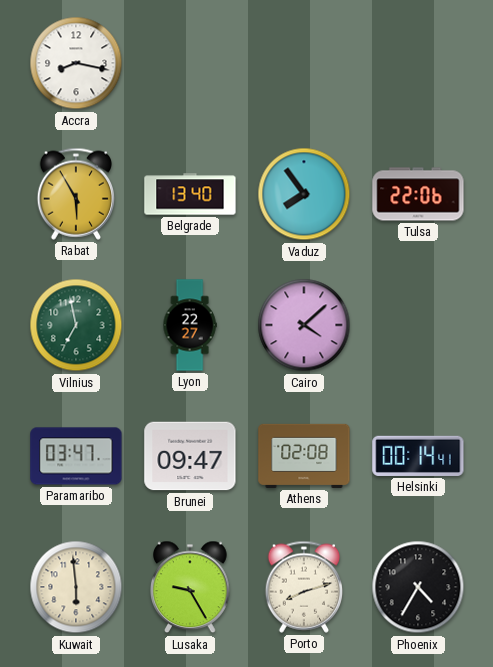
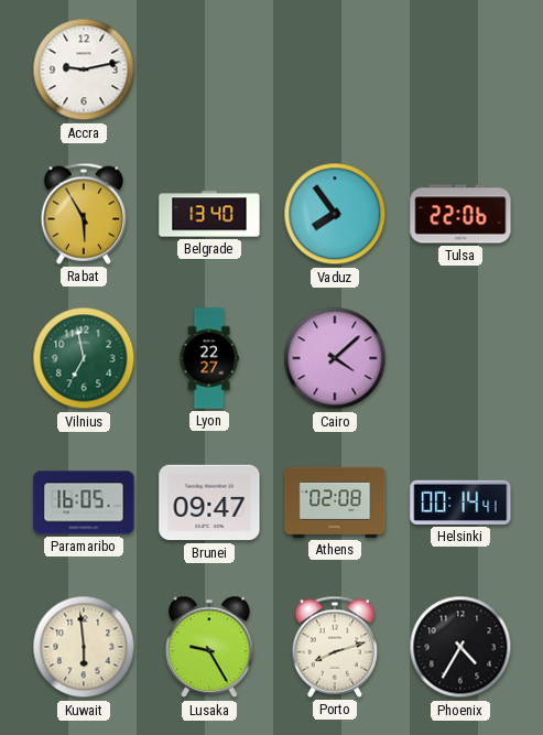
Accra: 8:17 -> 9:13 (84, 69)
Paramaribo: 03:47 -> 16:05 (84, 502)
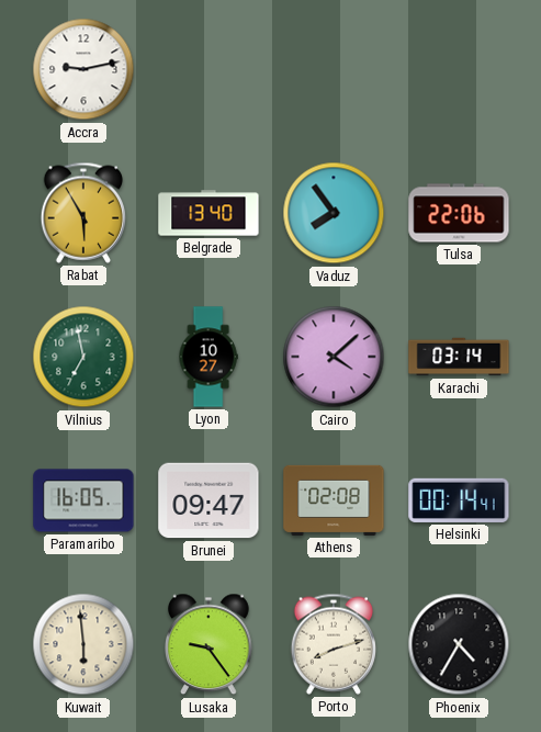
Lyon: 22:27 -> 10:27 (208, 357)
Karachi: none -> 03:14 (459, 357)
Lusaka: 9:25 -> 9:24 (210, 644)
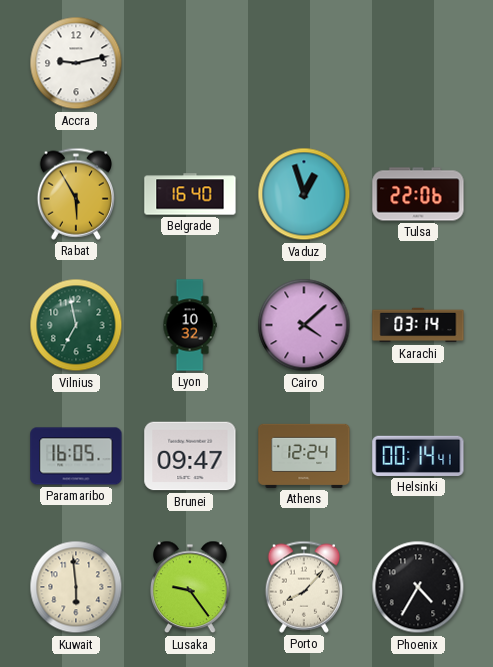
Belgrade: 13:40 -> 16:40 (190, 194)
Vaduz: 7:54 -> 12:57 (304, 194)
Lyon: 10:27 -> 10:32 (190, 325)
Athens: 02:08 -> 12:24 (304, 456)
Porto: 8:12 -> 8:07 (303, 587)
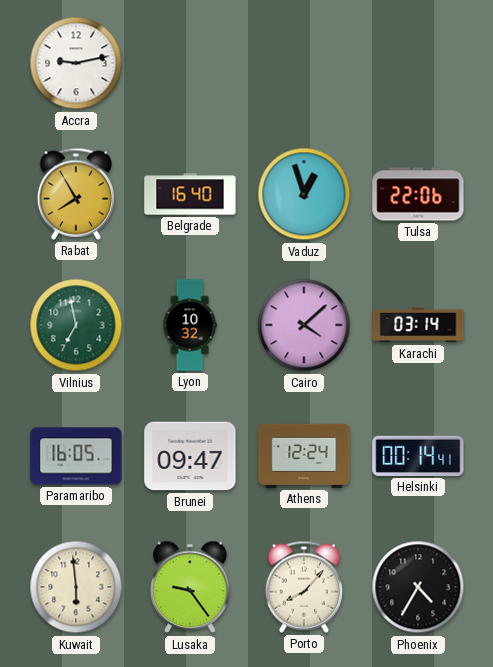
Rabat: 5:55 -> 7:55 (75, 194)
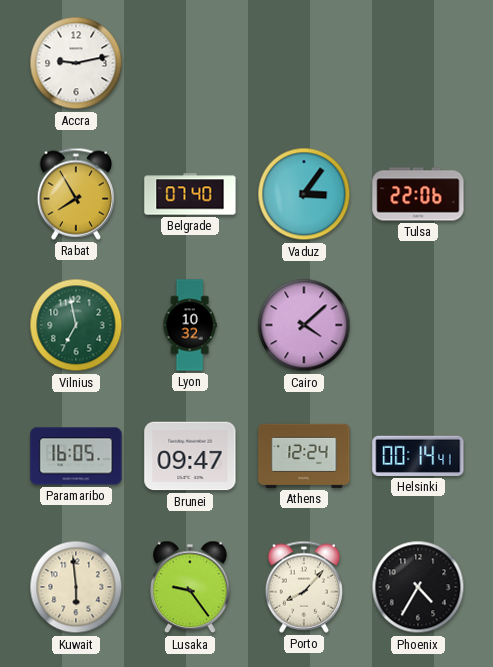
Belgrade: 16:40 -> 07:40 (190, 194)
Vaduz: 12:57 -> 3:06 (304, 194)
Karachi: 03:14 -> none (418, 325)
